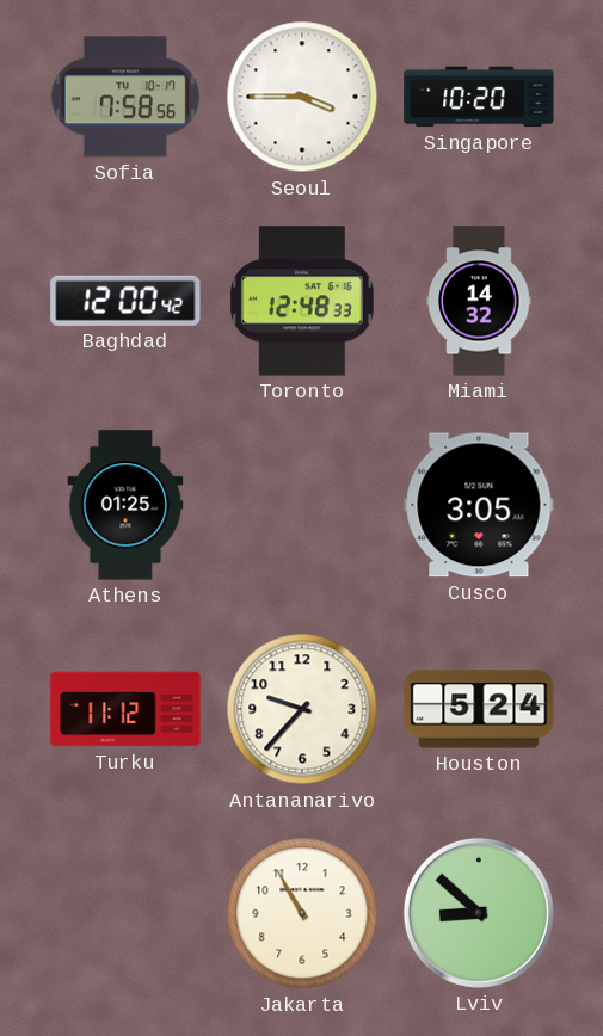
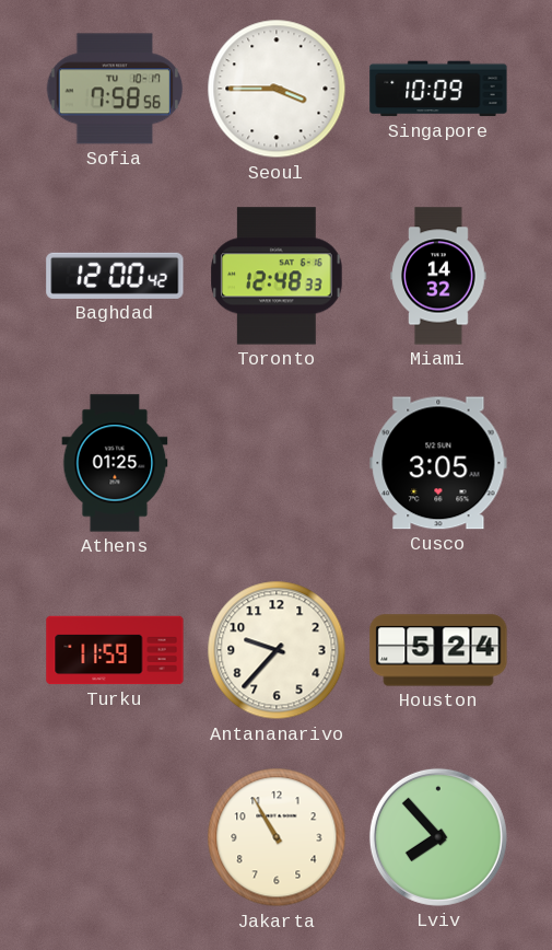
Singapore: 10:20 -> 10:09 (438, 89)
Turku: 11:12 -> 11:59 (115, 650)
Lviv: 8:52 -> 7:53 (438, 837)
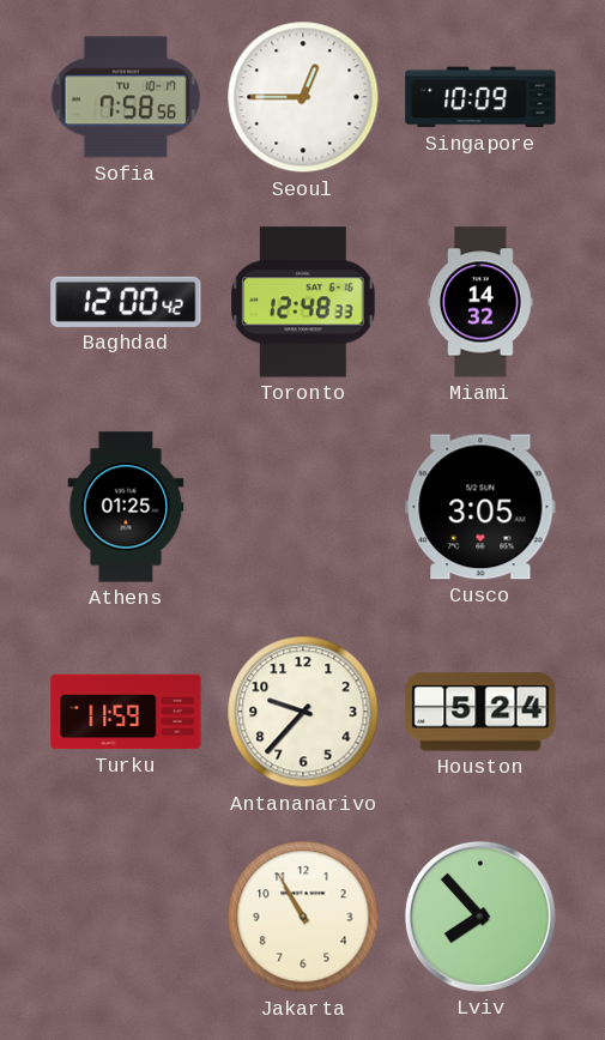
Seoul: 3:45 -> 12:45 (303, 97)
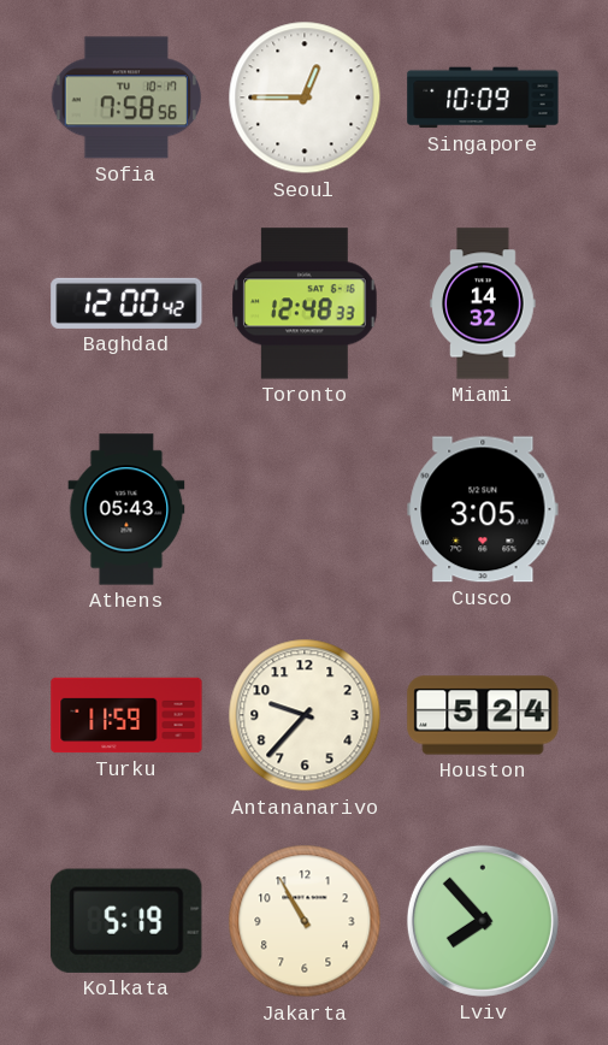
Athens: 01:25 -> 05:43 (126, 509)
Kolkata: none -> 5:19 (128, 921)
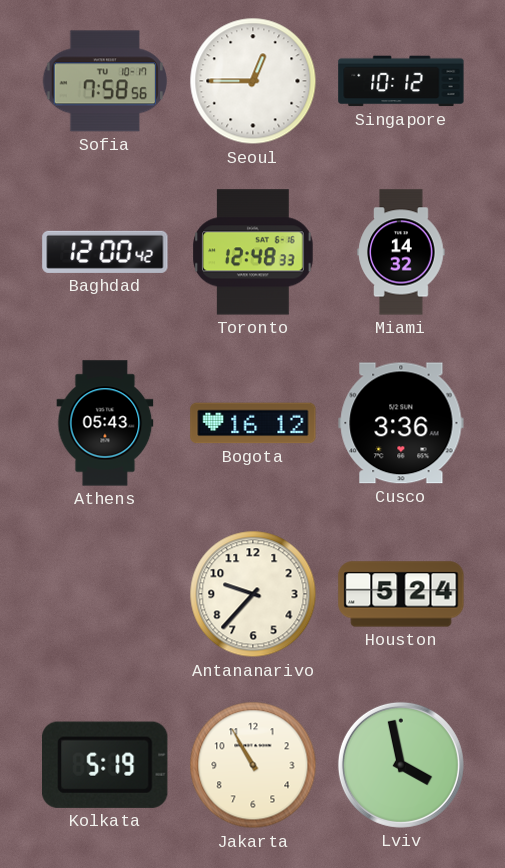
Singapore: 10:09 -> 10:12 (401, 81)
Bogota: none -> 16:12 (253, 423)
Cusco: 3:05 -> 3:36 (401, 423)
Turku: 11:59 -> none (126, 715)
Lviv: 7:53 -> 3:58 (401, 765)
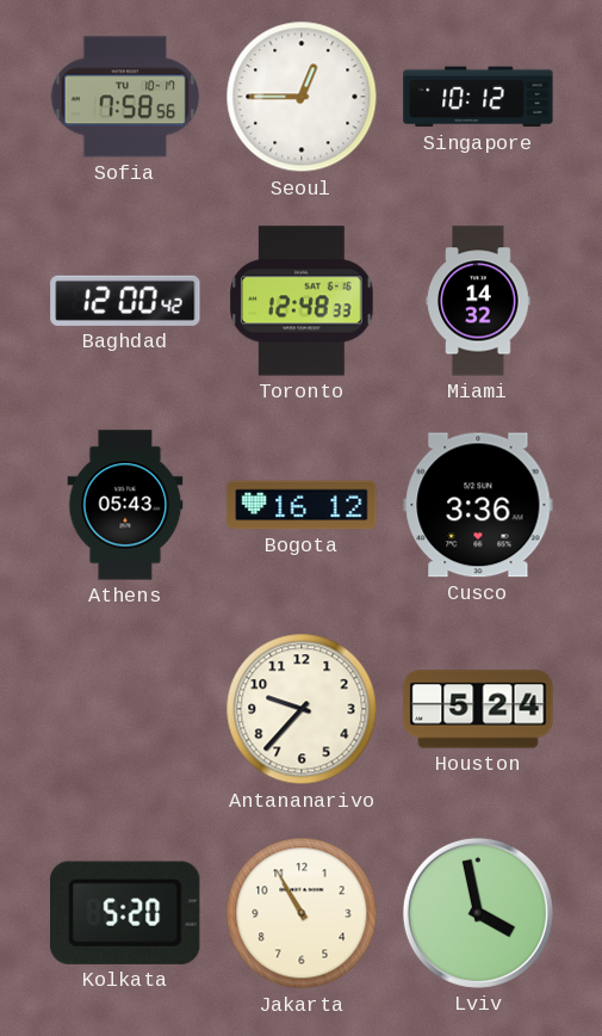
Kolkata: 5:19 -> 5:20 (126, 913)
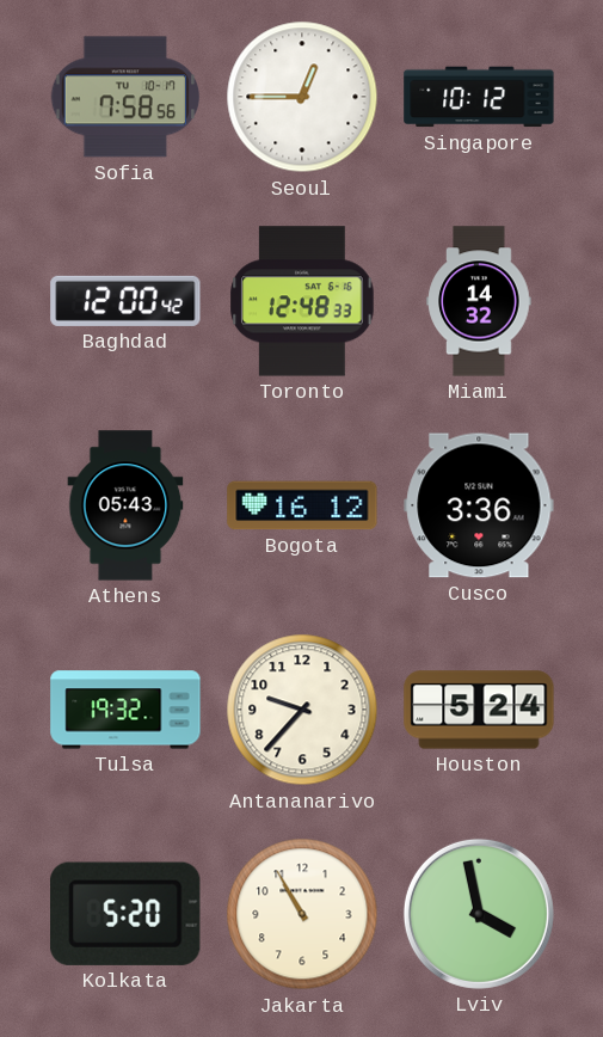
Tulsa: none -> 19:32 (125, 710)
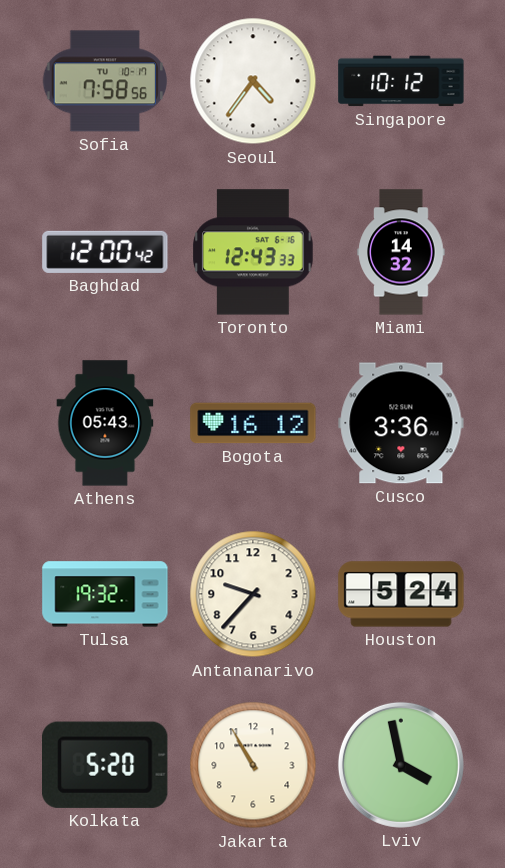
Seoul: 12:45 -> 4:36 (253, 81)
Toronto: 12:48 -> 12:43 (253, 252)
